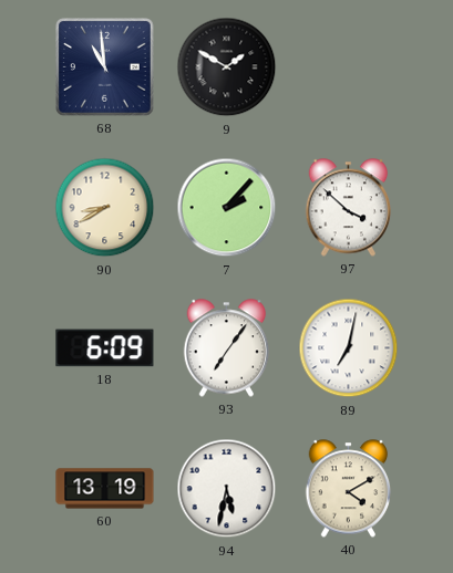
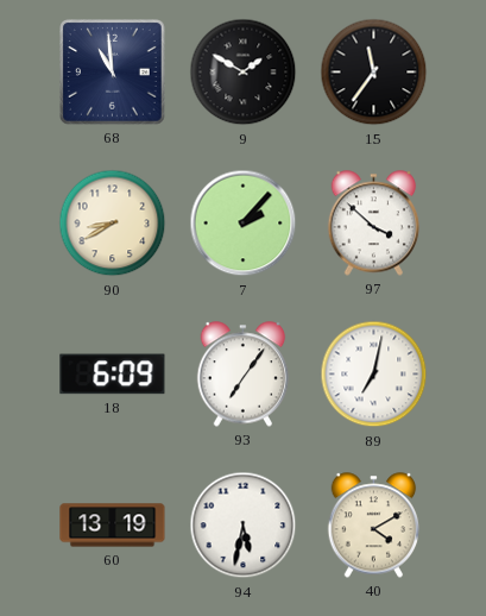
15: none -> 11:36 (374, 73)
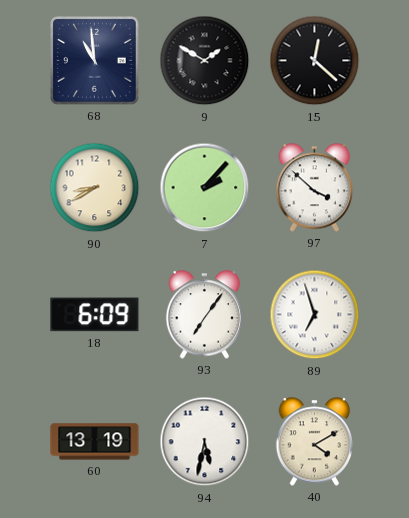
15: 11:36 -> 12:22 (315, 61)
89: 7:02 -> 6:57 (315, 315)
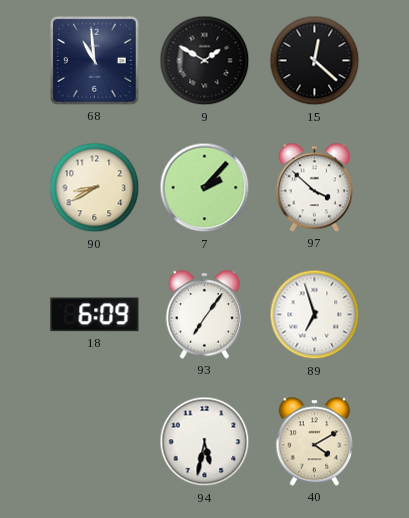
60: 13:19 -> none (95, 442)
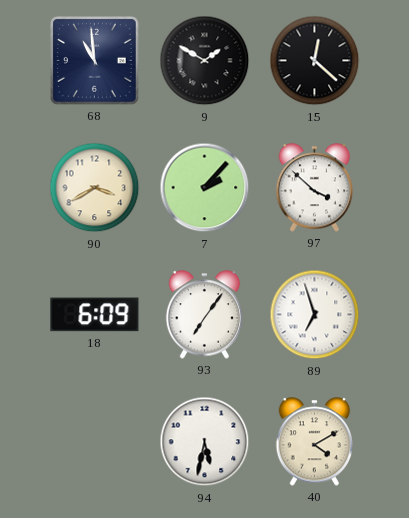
90: 8:40 -> 3:40 (95, 188)
